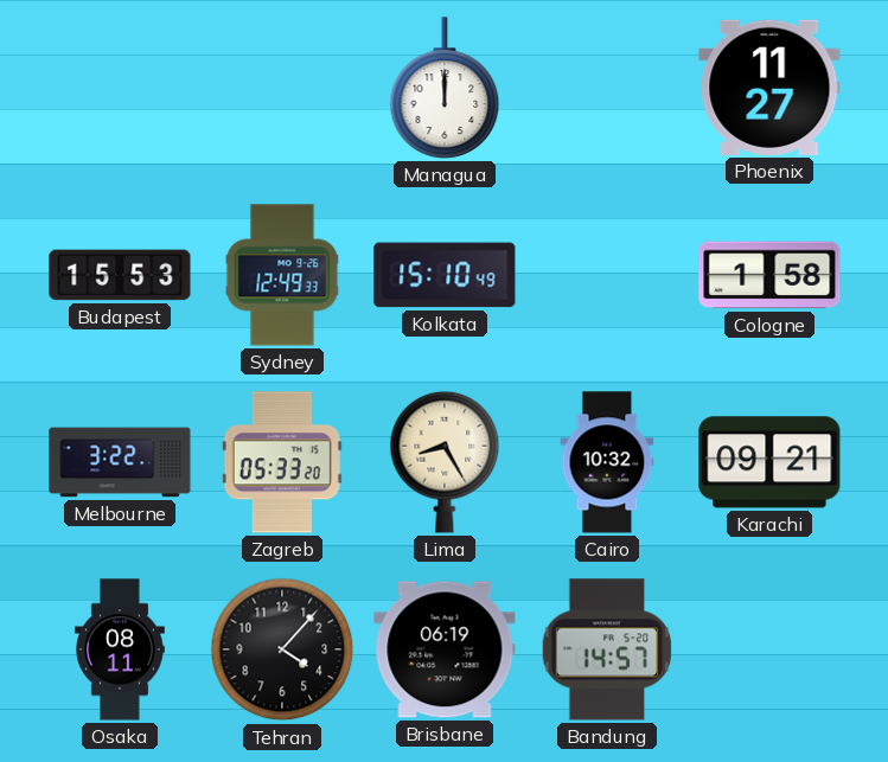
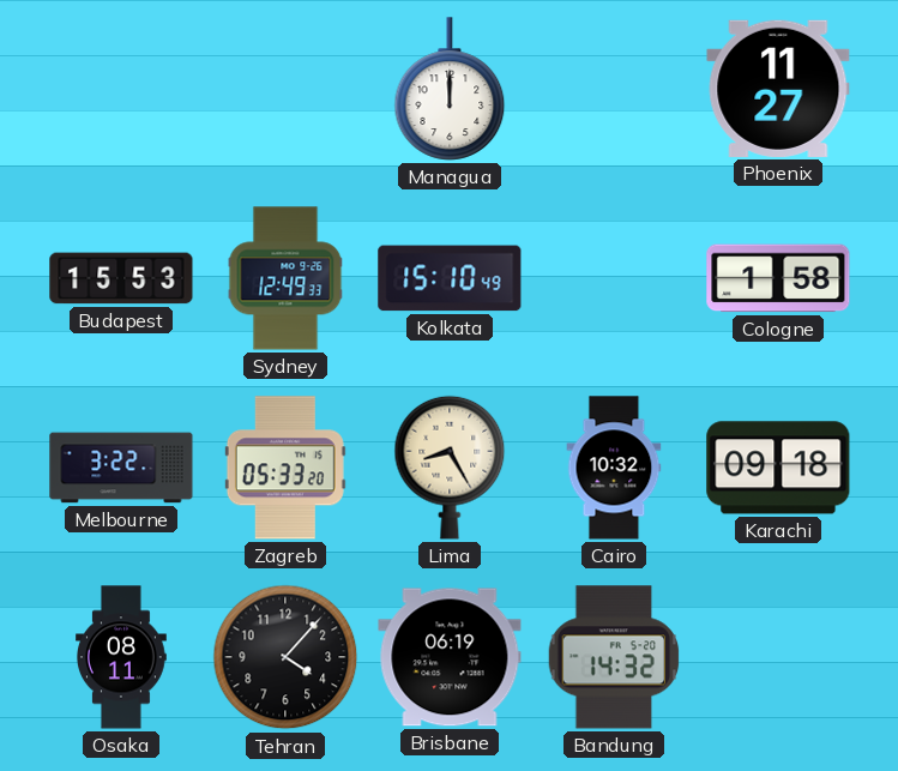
Karachi: 09:21 -> 09:18 (778, 468)
Bandung: 14:57 -> 14:32 (614, 657)
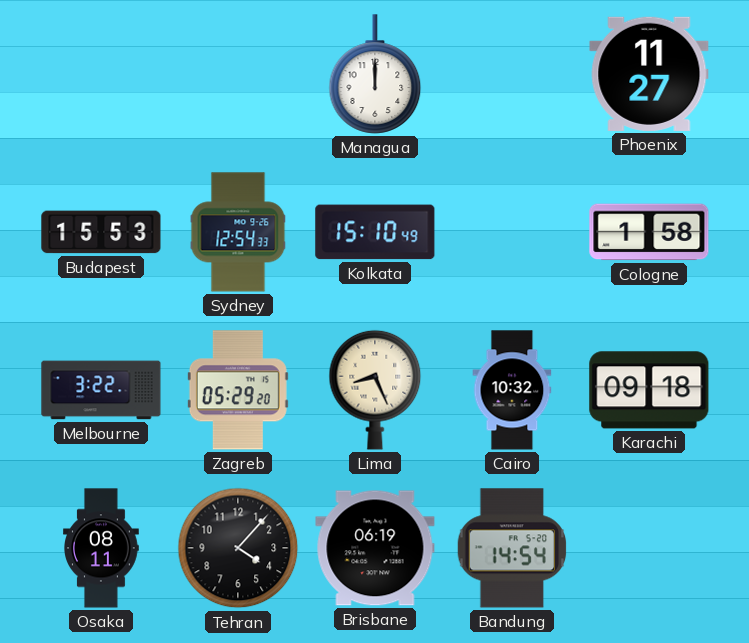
Sydney: 12:49 -> 12:54 (238, 232)
Zagreb: 05:33 -> 05:29 (238, 390)
Lima: 8:25 -> 8:26 (375, 390)
Bandung: 14:32 -> 14:54 (512, 548)
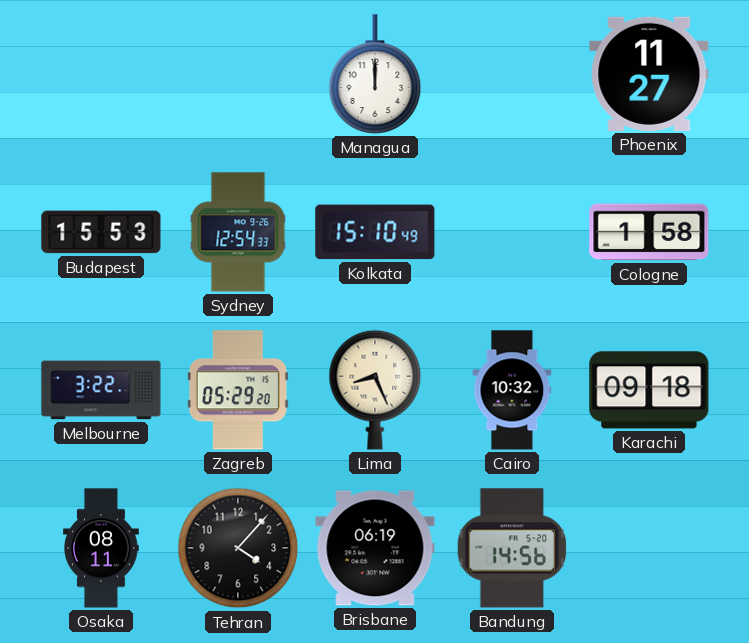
Bandung: 14:54 -> 14:56 (512, 548)
